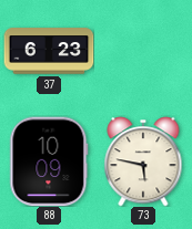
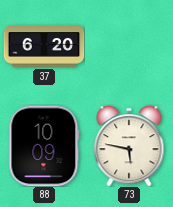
37: 6:23 -> 6:20 (44, 46)
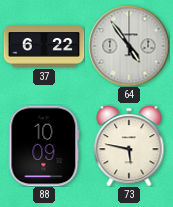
37: 6:20 -> 6:22 (44, 46)
64: none -> 4:54 (129, 46)
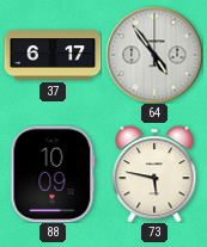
37: 6:22 -> 6:17 (53, 55)
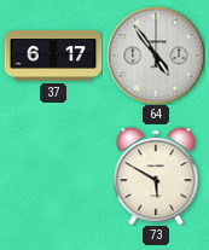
88: 10:09 -> none (53, 174)
73: 5:47 -> 5:50 (156, 176)
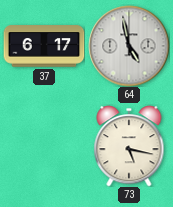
64: 4:54 -> 4:58 (129, 46)
73: 5:50 -> 5:17 (129, 146)
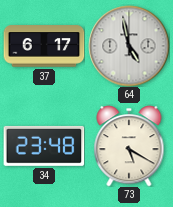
34: none -> 23:48 (44, 146)
73: 5:17 -> 5:20 (129, 146)
